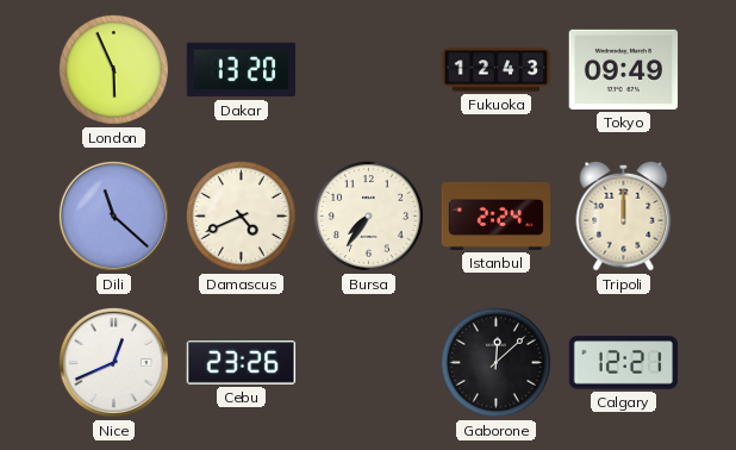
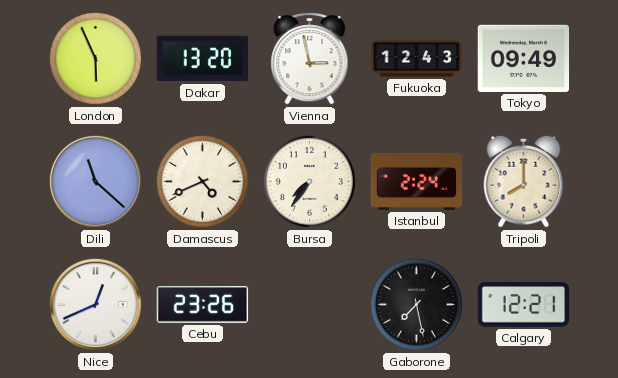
Vienna: none -> 2:58 (310, 59)
Tripoli: 12:00 -> 8:00 (524, 181)
Gaborone: 12:08 -> 7:28 (416, 304)
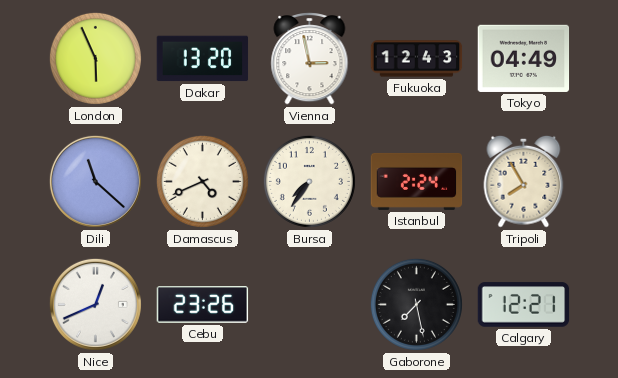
Tokyo: 09:49 -> 04:49 (524, 58)
Tripoli: 8:00 -> 7:55 (524, 181)
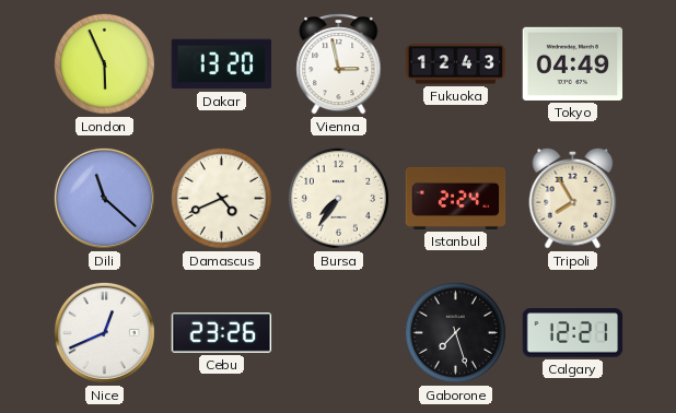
Gaborone: 7:28 -> 7:27 (455, 332)
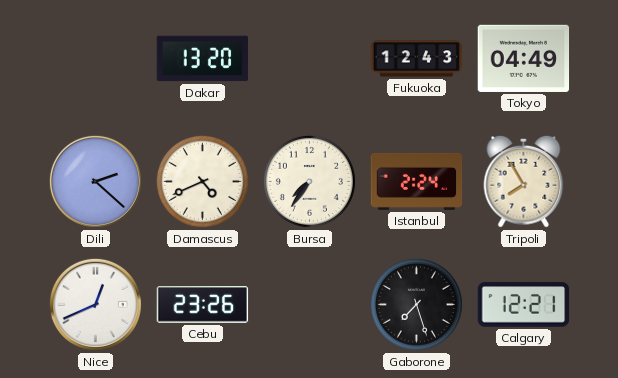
London: 5:56 -> none (104, 63)
Vienna: 2:58 -> none (339, 64)
Dili: 11:22 -> 2:22 (95, 181)
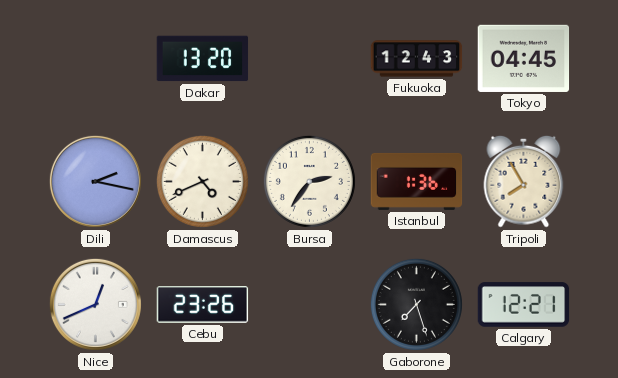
Tokyo: 04:49 -> 04:45 (524, 58)
Dili: 2:22 -> 2:17 (95, 181)
Bursa: 7:36 -> 2:36 (309, 181)
Istanbul: 2:24 -> 1:36 (417, 181)
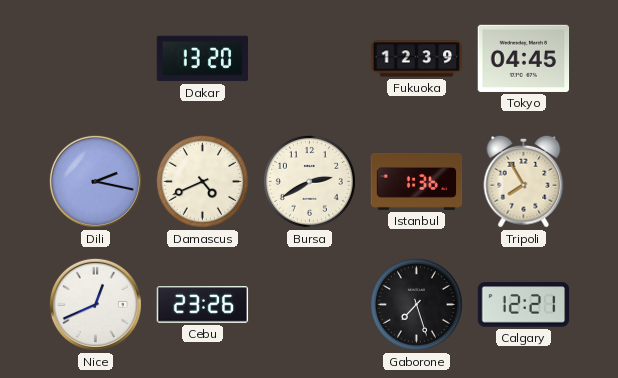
Fukuoka: 12:43 -> 12:39 (417, 59)
Bursa: 2:36 -> 2:40 (309, 181)
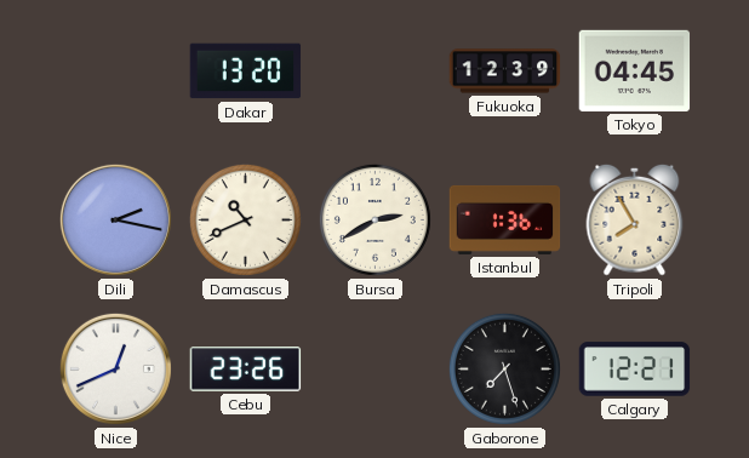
Damascus: 4:41 -> 10:41 (245, 219)
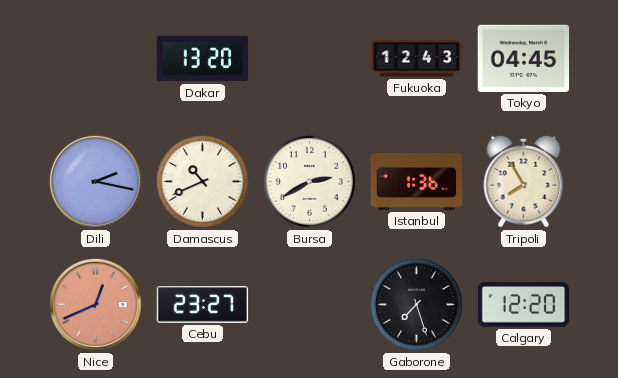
Fukuoka: 12:39 -> 12:43 (417, 59)
Nice dial: white -> salmon (95, 304)
Cebu: 23:26 -> 23:27 (203, 305)
Calgary: 12:21 -> 12:20 (524, 305)
